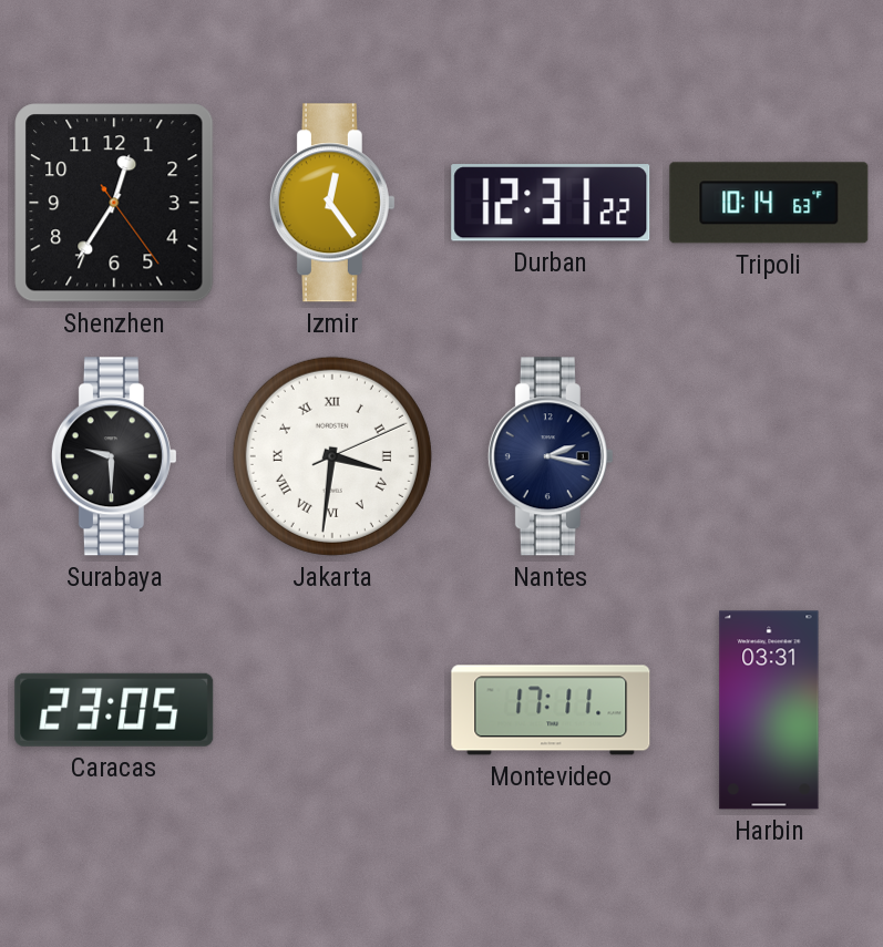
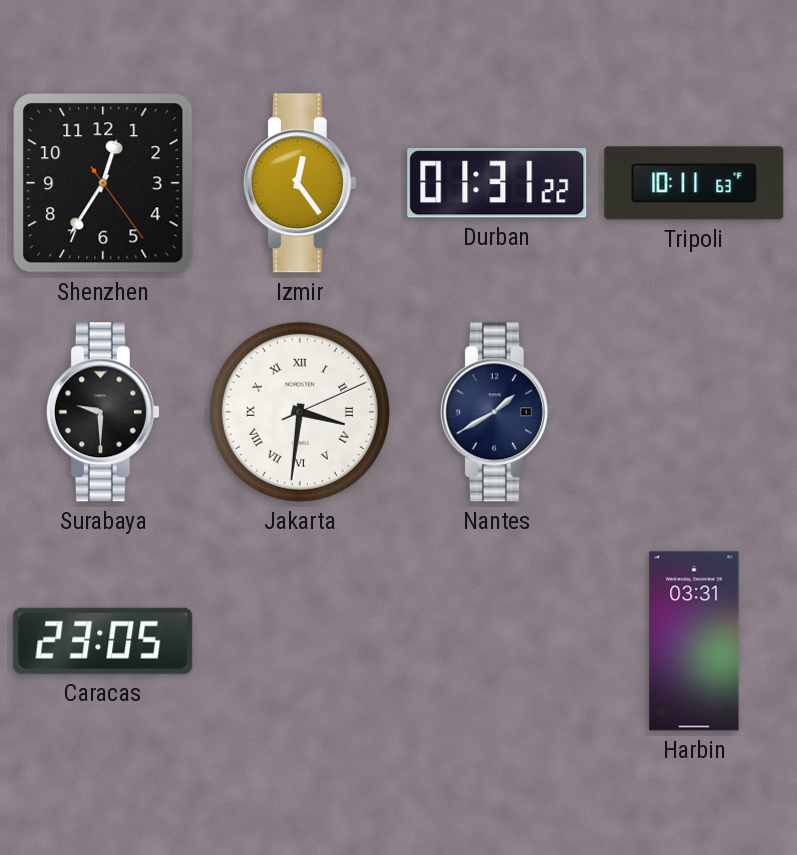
Durban: 12:31 -> 01:31 (497, 183)
Tripoli: 10:14 -> 10:11 (694, 183)
Nantes: 2:17 -> 1:40 (497, 412)
Montevideo: 17:11 -> none (551, 710)
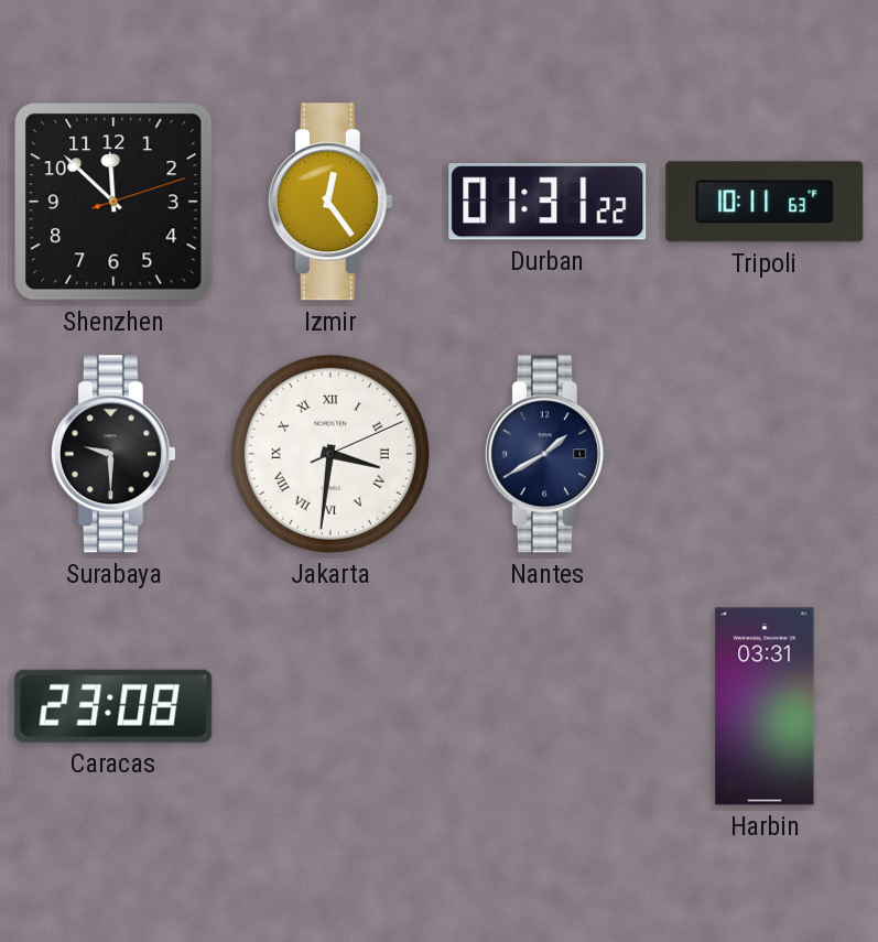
Shenzhen: 12:35 -> 11:52 (113, 202)
Caracas: 23:05 -> 23:08 (113, 706)
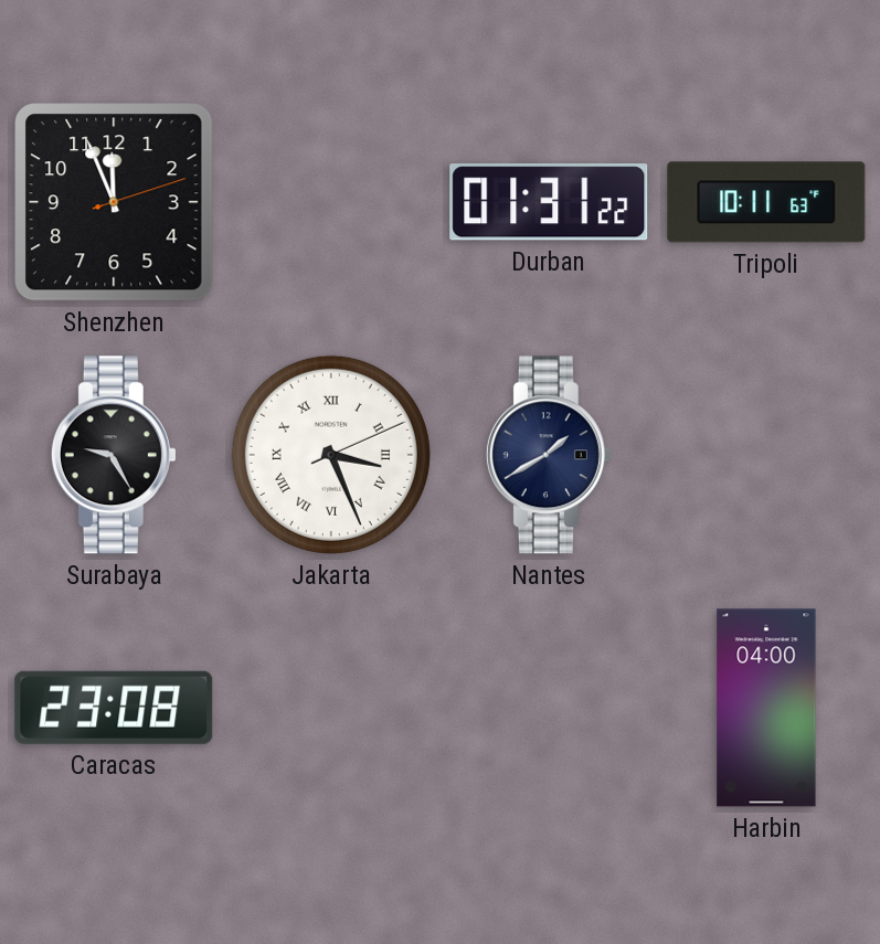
Shenzhen: 11:52 -> 11:56 (114, 202)
Izmir: 12:24 -> none (330, 202)
Surabaya: 9:30 -> 9:25 (114, 455)
Jakarta: 3:31 -> 3:26 (331, 455)
Harbin: 03:31 -> 04:00 (766, 708)
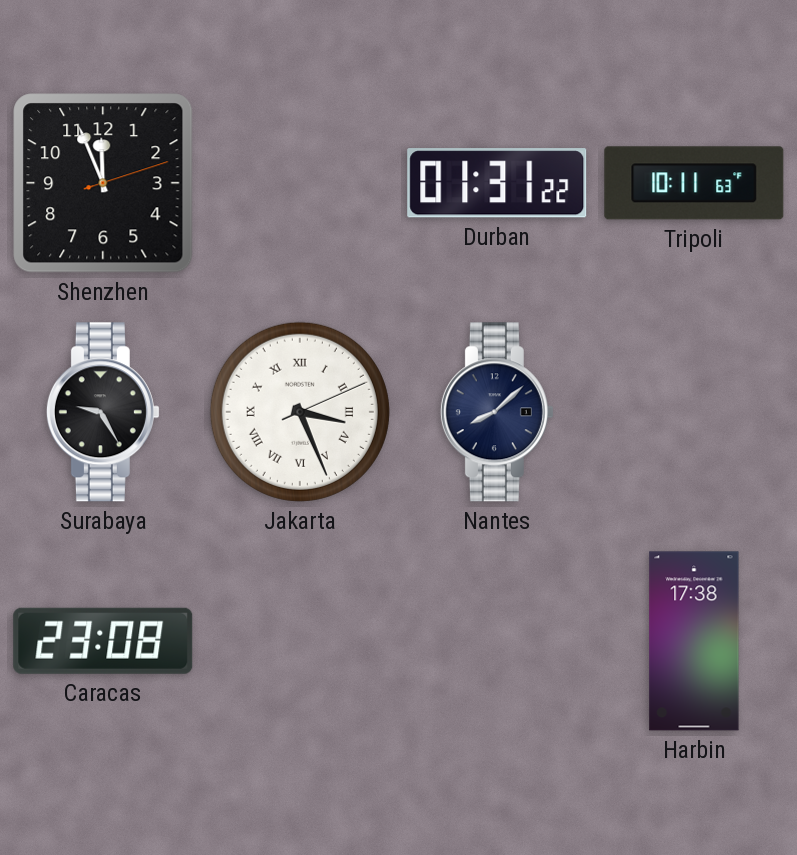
Nantes: 1:40 -> 8:08 (497, 412)
Harbin: 04:00 -> 17:38 (694, 641)
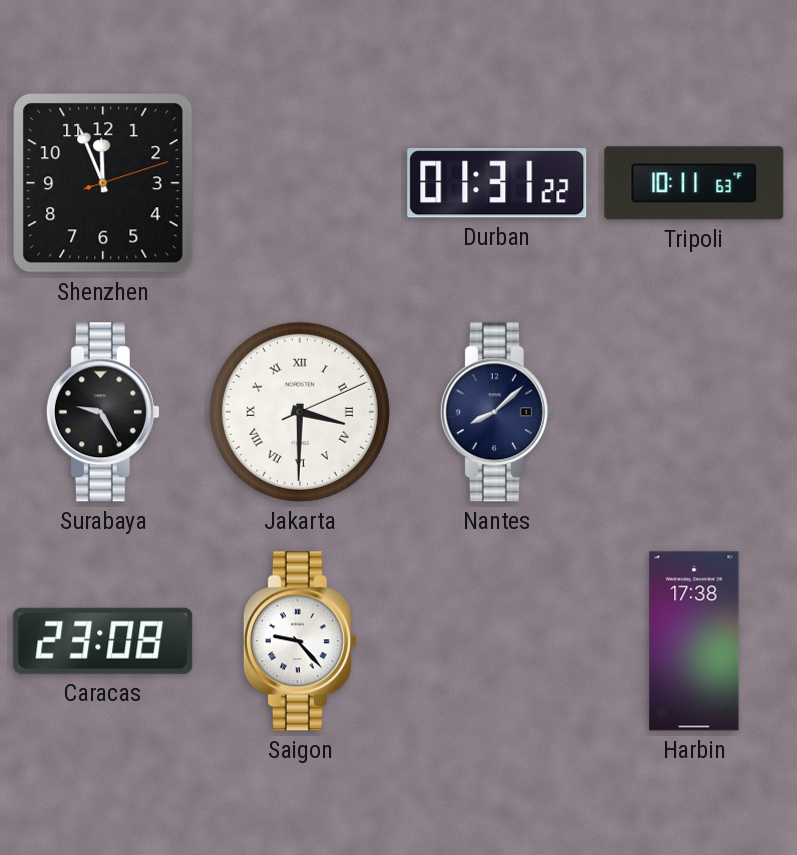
Jakarta: 3:26 -> 3:30 (300, 412)
Saigon: none -> 9:23 (300, 641)
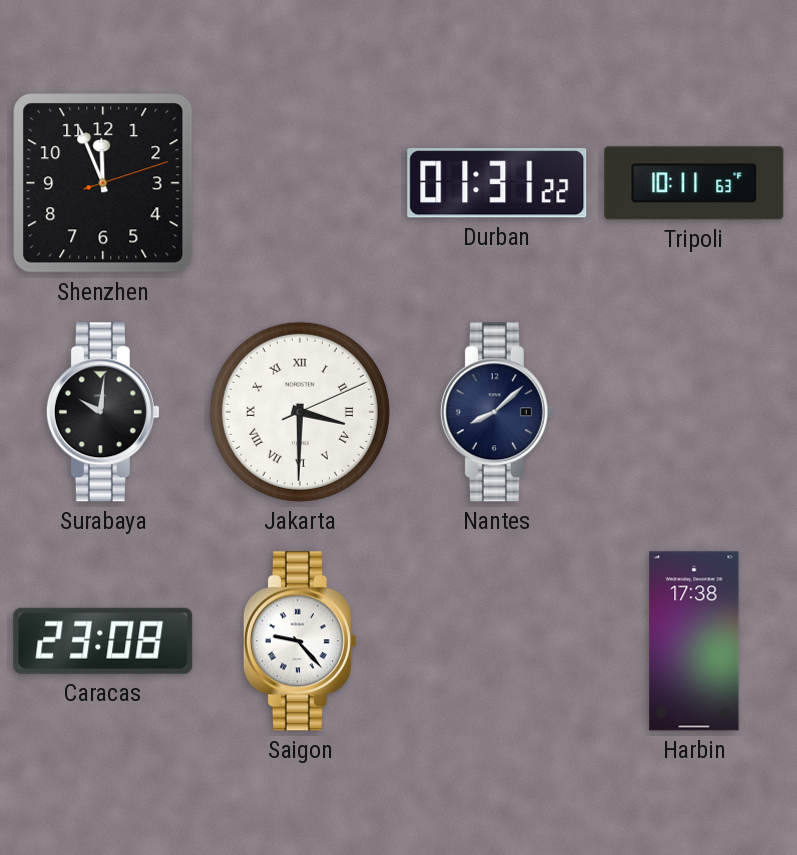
Surabaya: 9:25 -> 10:01 (103, 412)
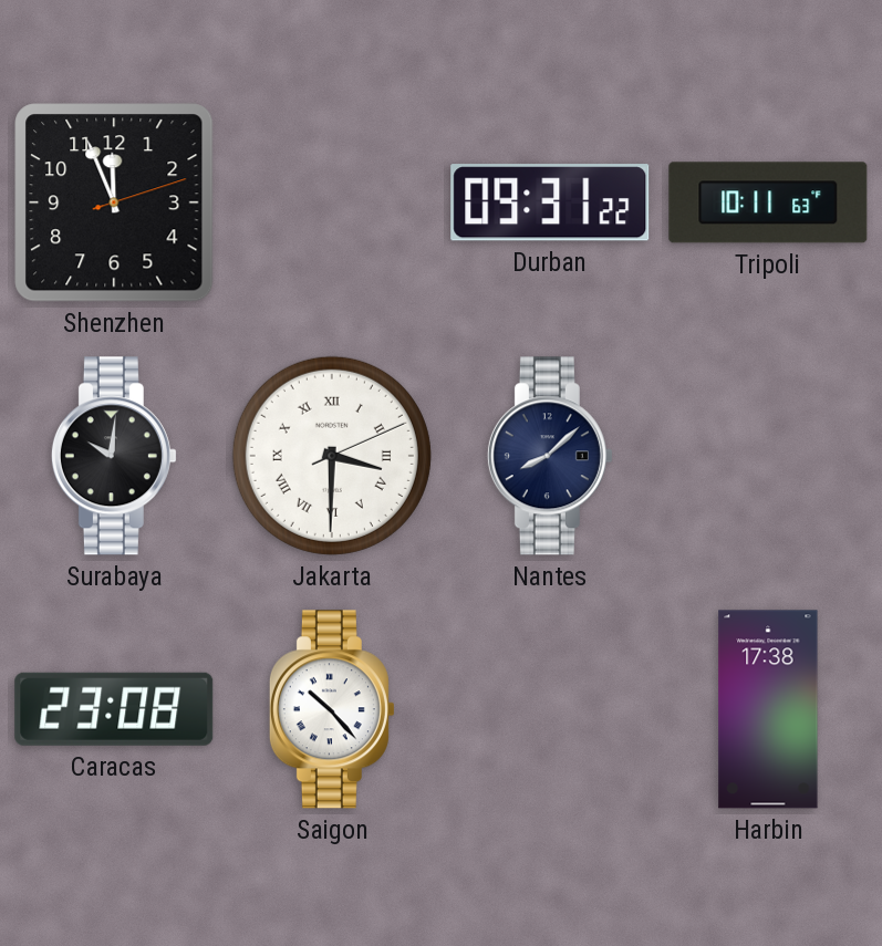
Durban: 01:31 -> 09:31 (550, 202)
Saigon: 9:23 -> 10:23 (332, 709)
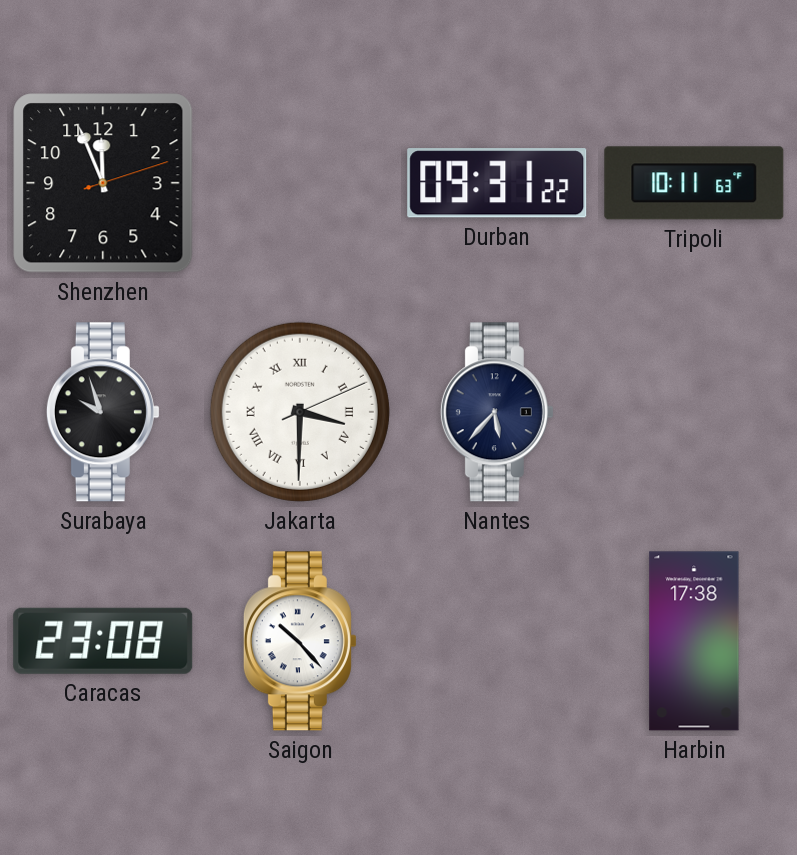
Surabaya: 10:01 -> 9:57 (103, 412)
Nantes: 8:08 -> 5:37 (497, 412)
